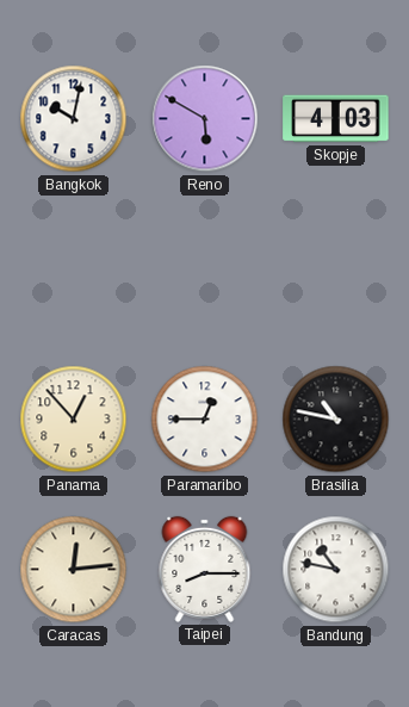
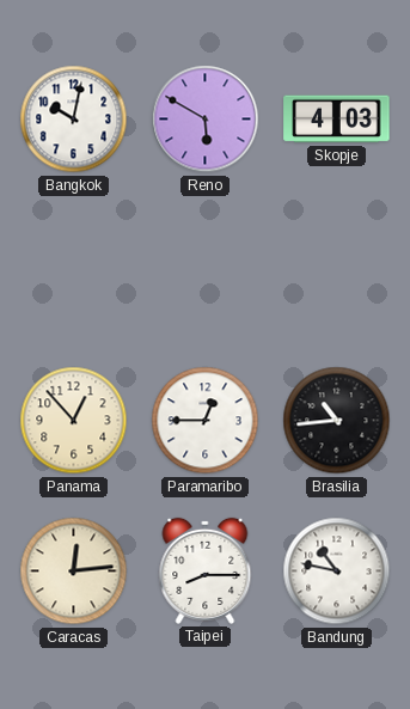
Brasilia: 10:47 -> 10:44 (337, 421)
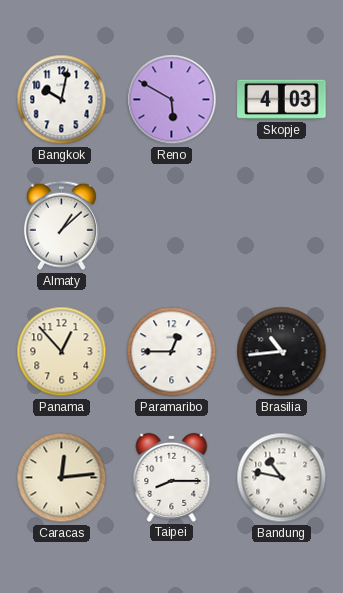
Almaty: none -> 1:08 (61, 226)
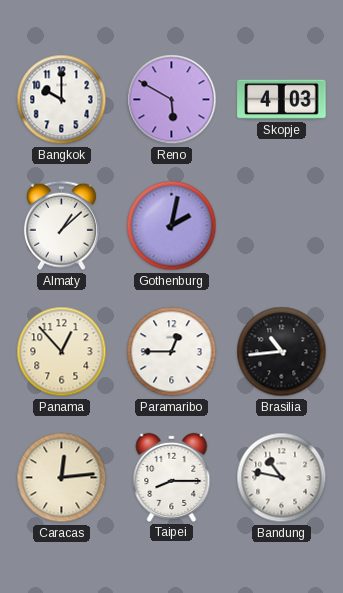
Bangkok: 10:02 -> 10:00 (62, 100)
Gothenburg: none -> 2:02 (172, 226)
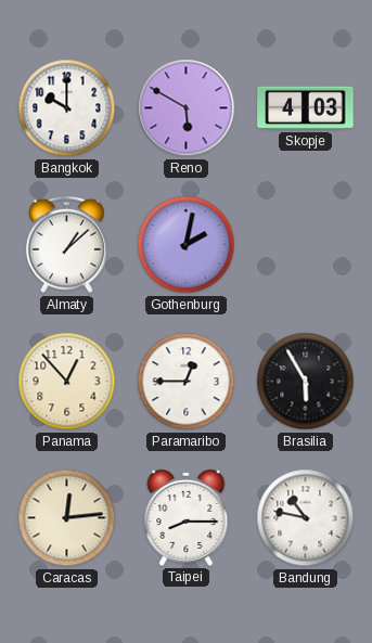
Brasilia: 10:44 -> 5:55 (306, 382)
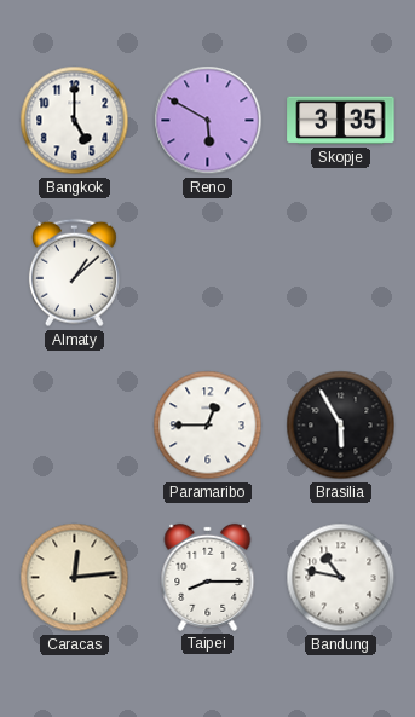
Bangkok: 10:00 -> 5:00 (75, 121)
Skopje: 4:03 -> 3:35 (341, 121)
Gothenburg: 2:02 -> none (187, 245)
Panama: 12:53 -> none (67, 382)
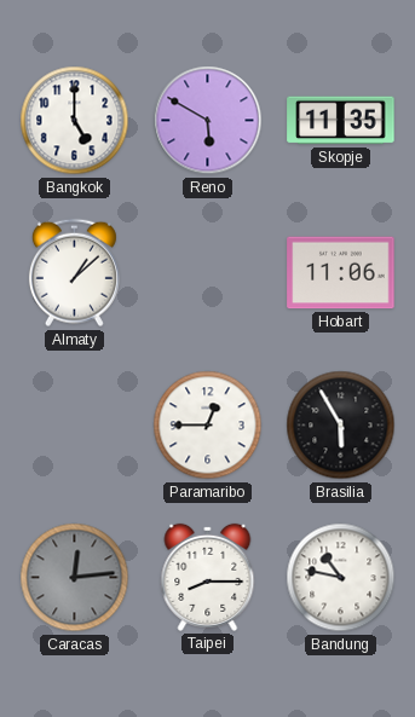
Skopje: 3:35 -> 11:35 (341, 121)
Hobart: none -> 11:06 (341, 273)
Caracas dial: cream -> grey (75, 578)
